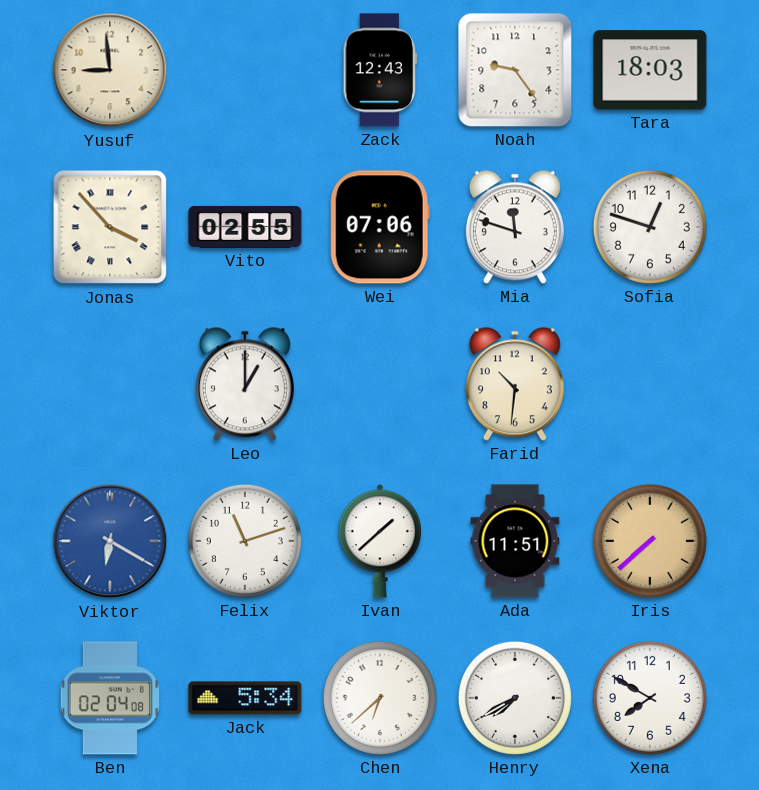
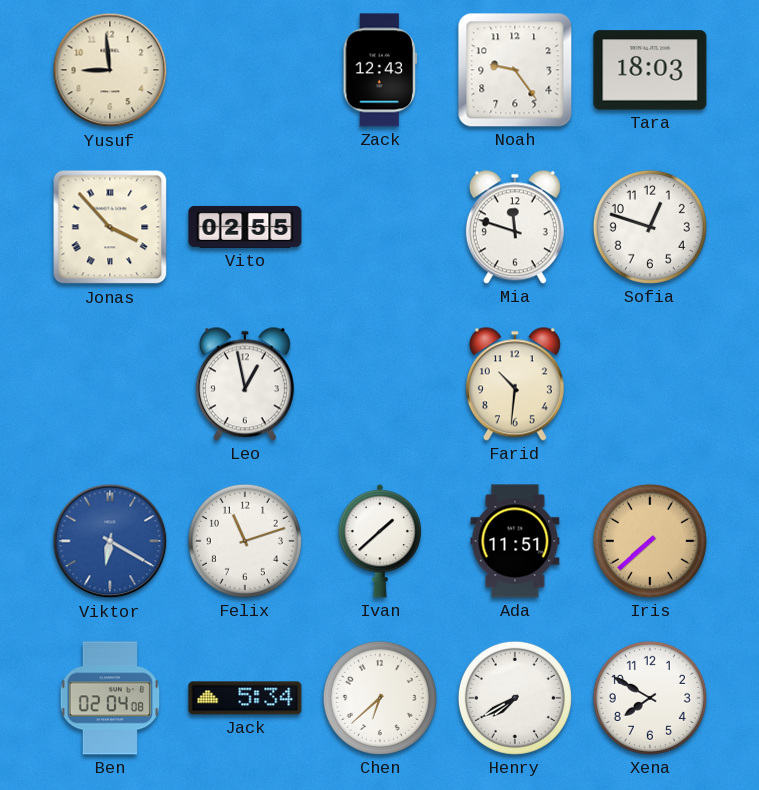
Wei: 07:06 -> none (380, 227)
Leo: 1:00 -> 12:58 (245, 384)
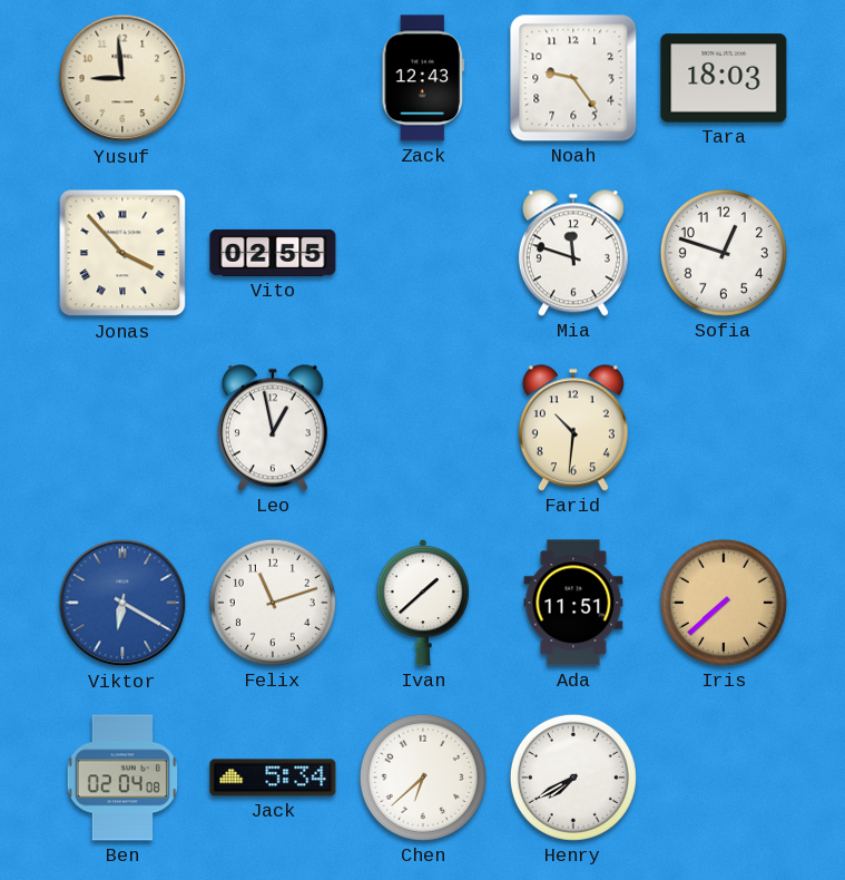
Xena: 7:50 -> none (650, 698)
